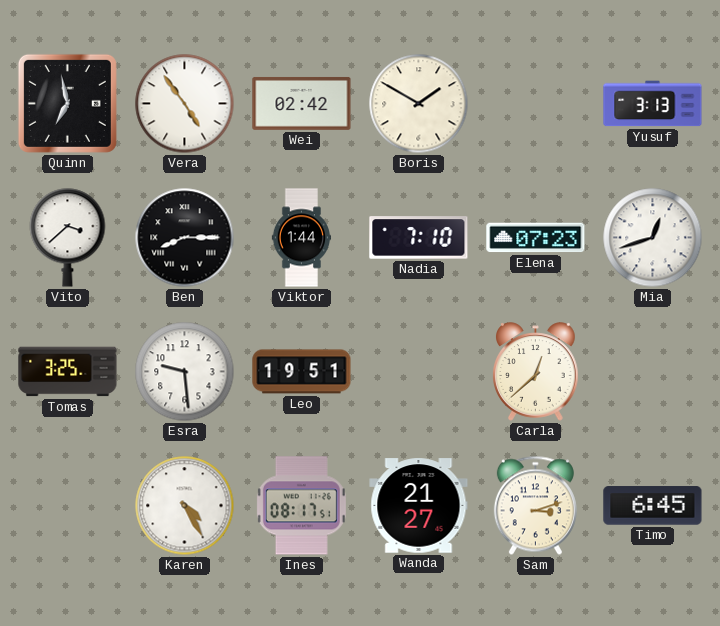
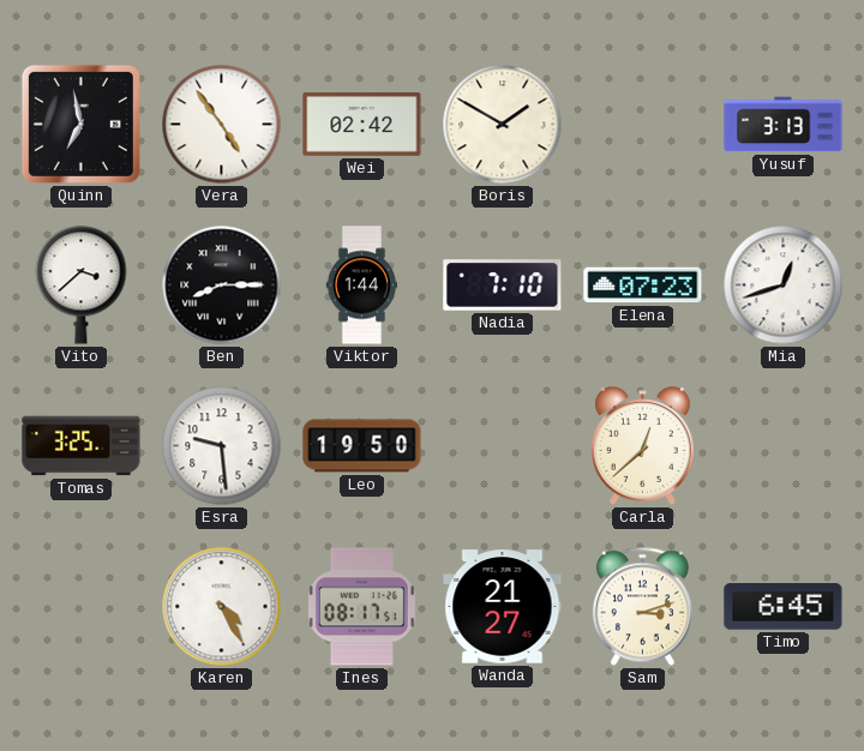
Leo: 19:51 -> 19:50 (362, 446)
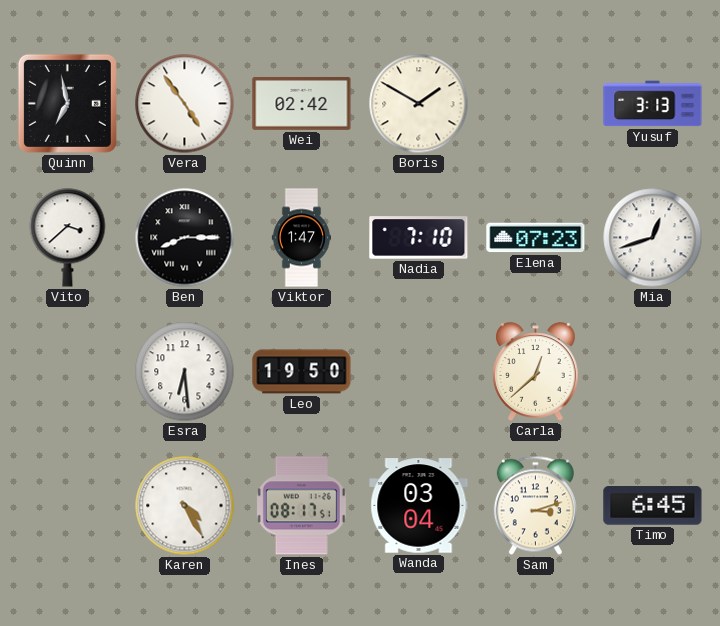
Viktor: 1:44 -> 1:47 (301, 238)
Tomas: 3:25 -> none (82, 446)
Esra: 9:29 -> 6:29 (185, 372)
Wanda: 21:27 -> 03:04 (419, 506)
